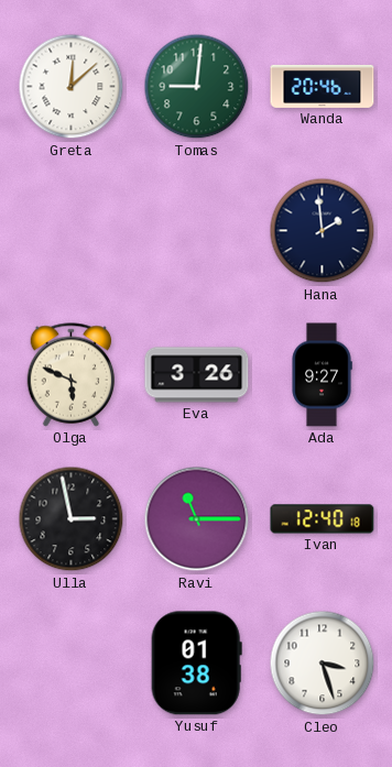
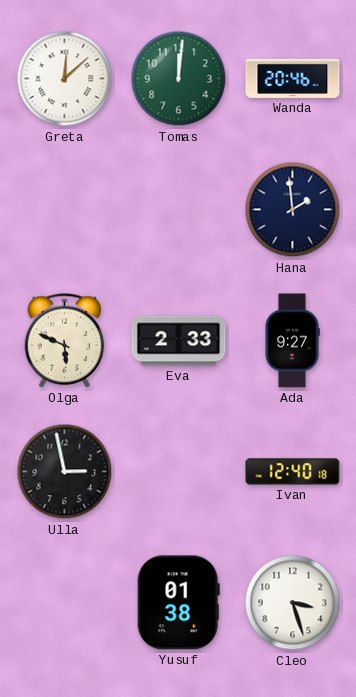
Tomas: 9:01 -> 12:01 (179, 79)
Eva: 3:26 -> 2:33 (179, 341)
Ravi: 11:15 -> none (197, 519)
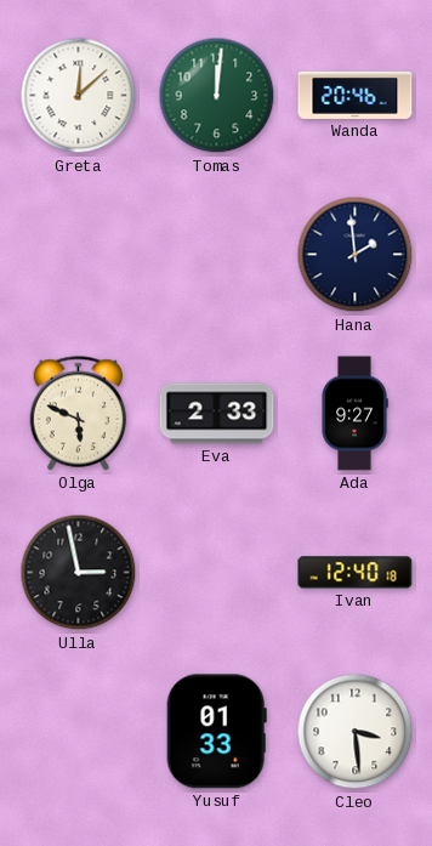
Yusuf: 01:38 -> 01:33 (216, 732)
Cleo: 3:27 -> 3:29 (356, 732)
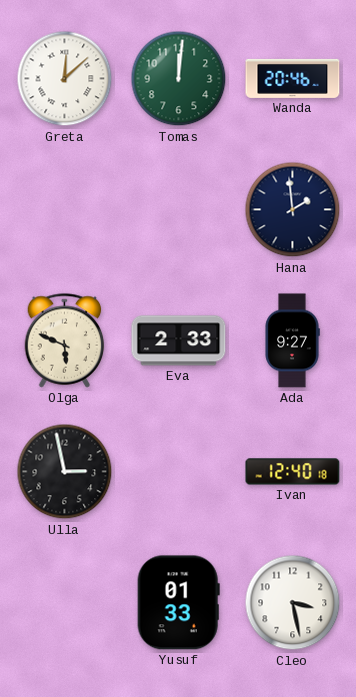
Cleo: 3:29 -> 3:28 (293, 603)
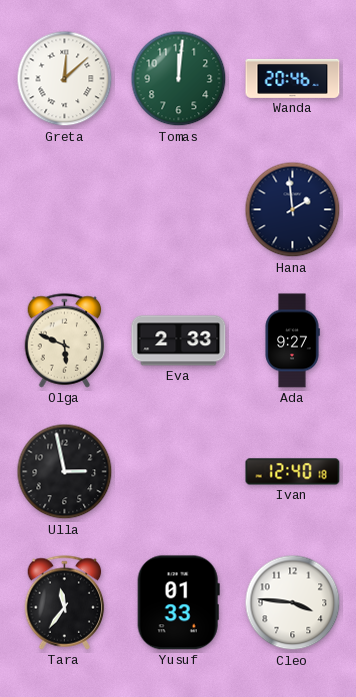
Tara: none -> 11:36 (65, 603)
Cleo: 3:28 -> 3:46 (293, 603)
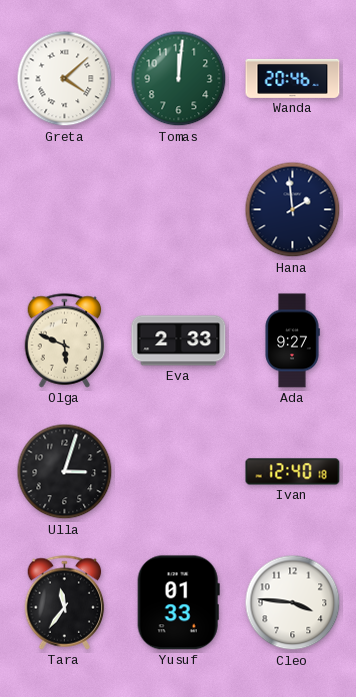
Greta: 12:08 -> 4:08 (65, 79)
Ulla: 2:58 -> 3:03 (65, 472)
